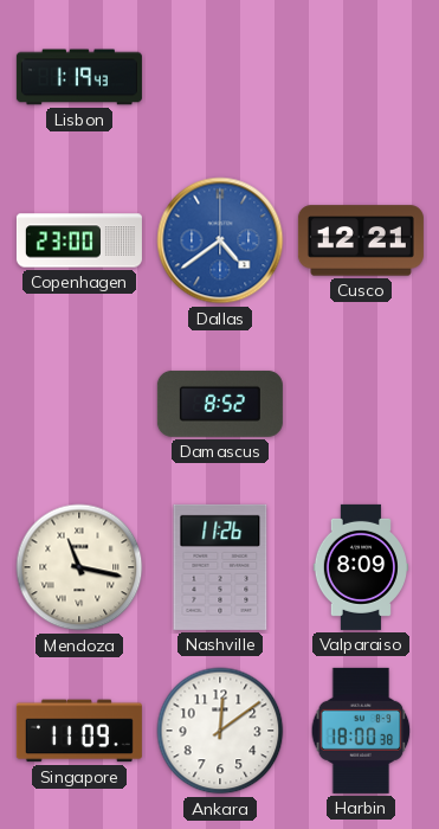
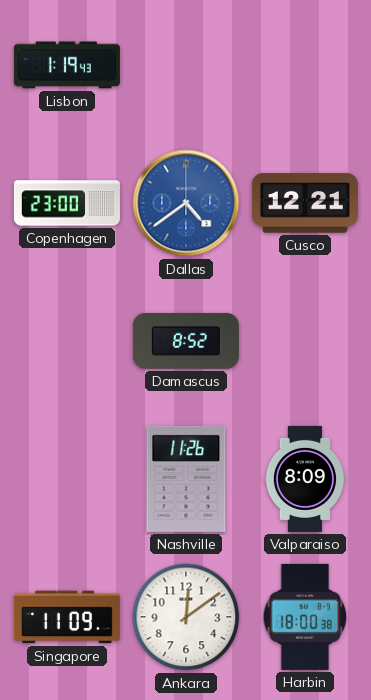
Mendoza: 11:17 -> none (79, 567)
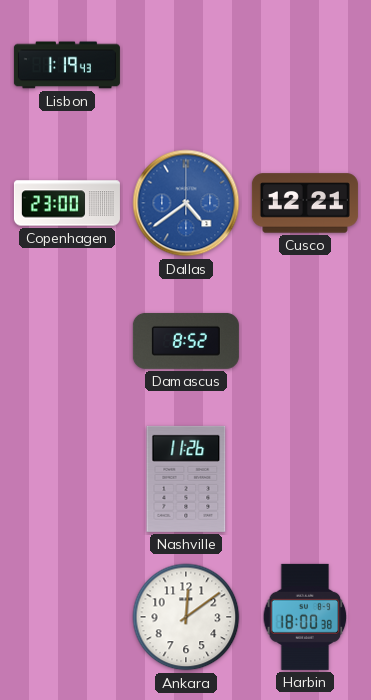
Valparaiso: 8:09 -> none (304, 479)
Singapore: 11:09 -> none (67, 617)
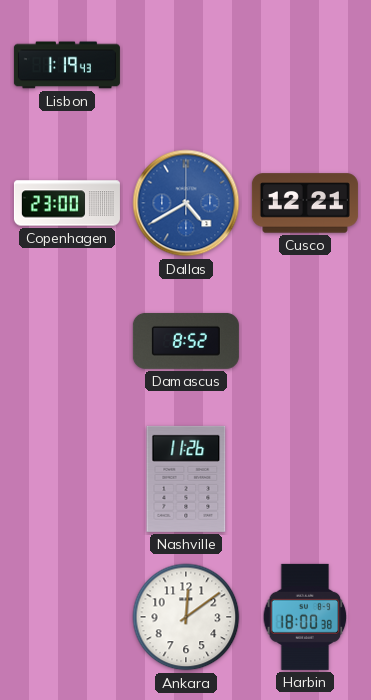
Dallas: 4:39 -> 4:40 (186, 203)
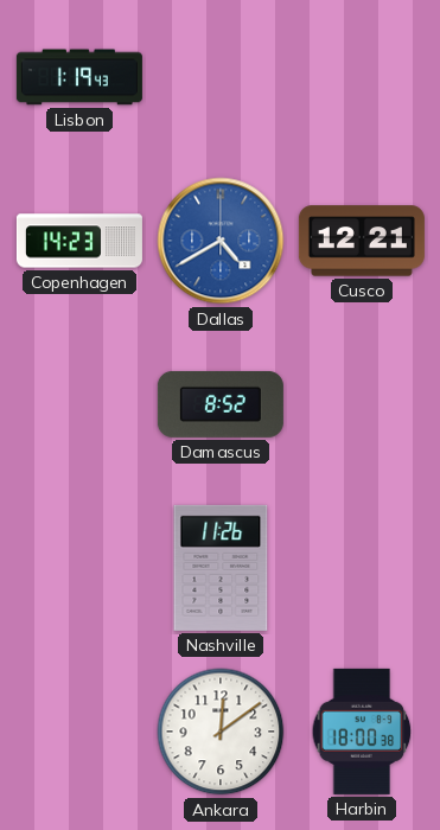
Copenhagen: 23:00 -> 14:23 (79, 241)
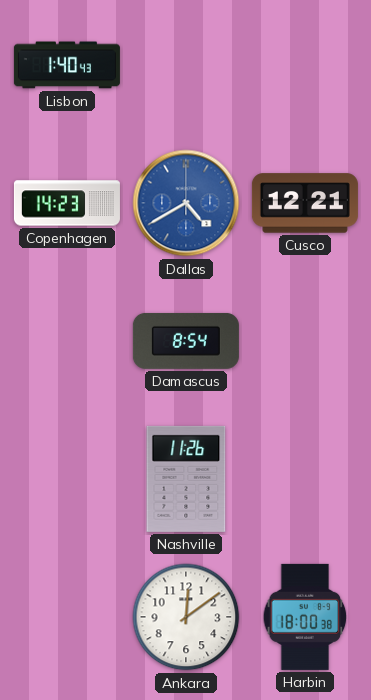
Lisbon: 1:19 -> 1:40 (67, 65)
Damascus: 8:52 -> 8:54 (186, 341)
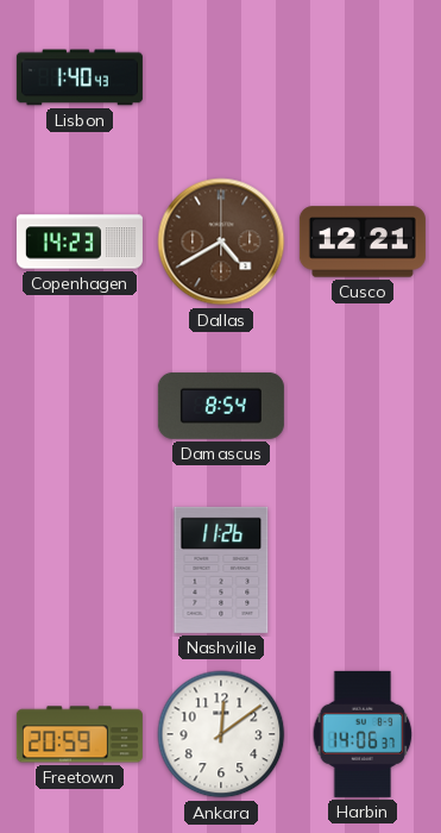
Dallas dial: blue -> brown (221, 242)
Freetown: none -> 20:59 (80, 734)
Harbin: 18:00 -> 14:06 (363, 734)
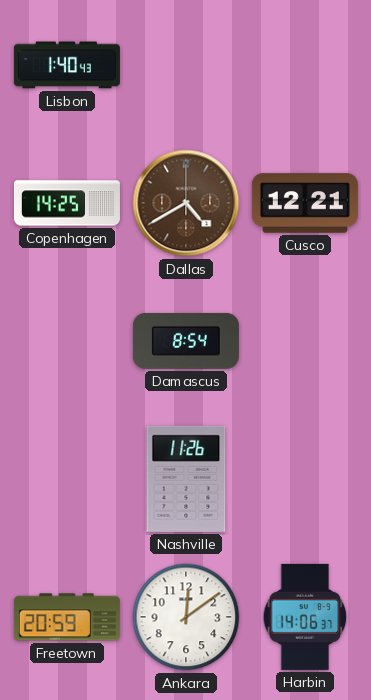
Copenhagen: 14:23 -> 14:25 (67, 203)
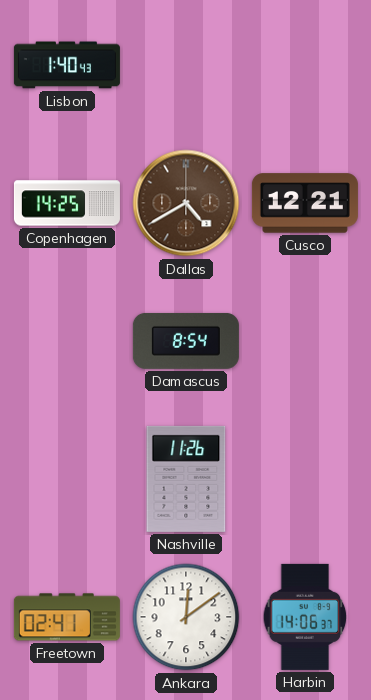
Freetown: 20:59 -> 02:41 (67, 617)
